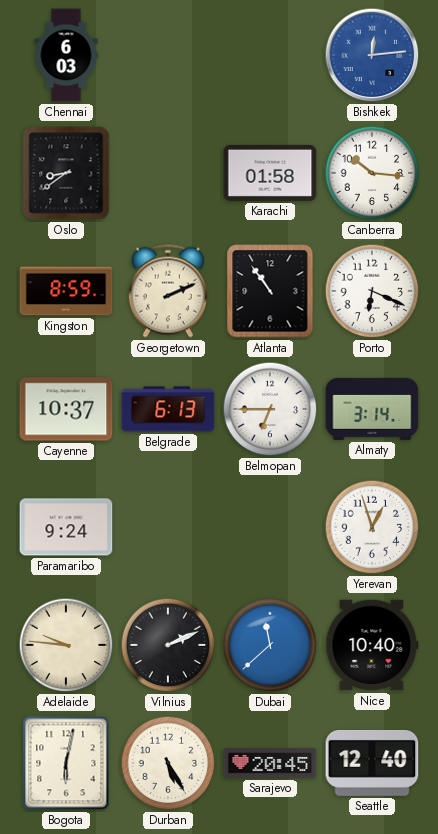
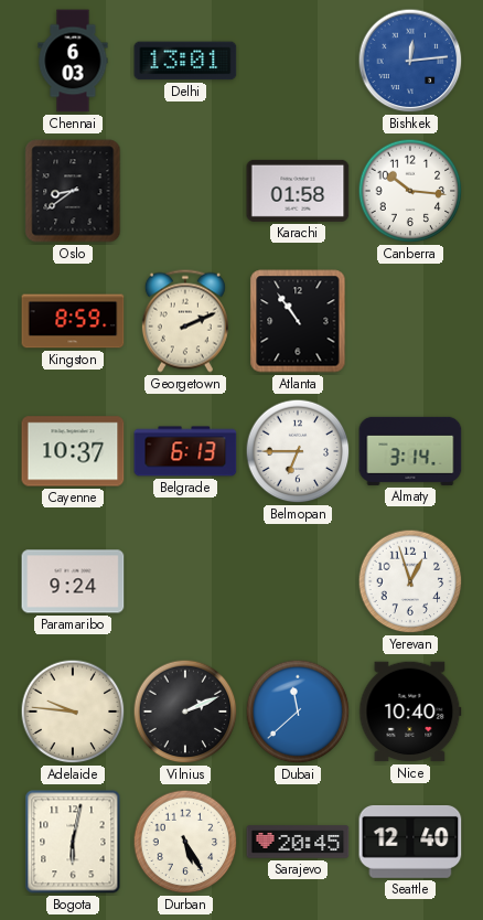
Delhi: none -> 13:01 (185, 61)
Porto: 6:19 -> none (372, 291)
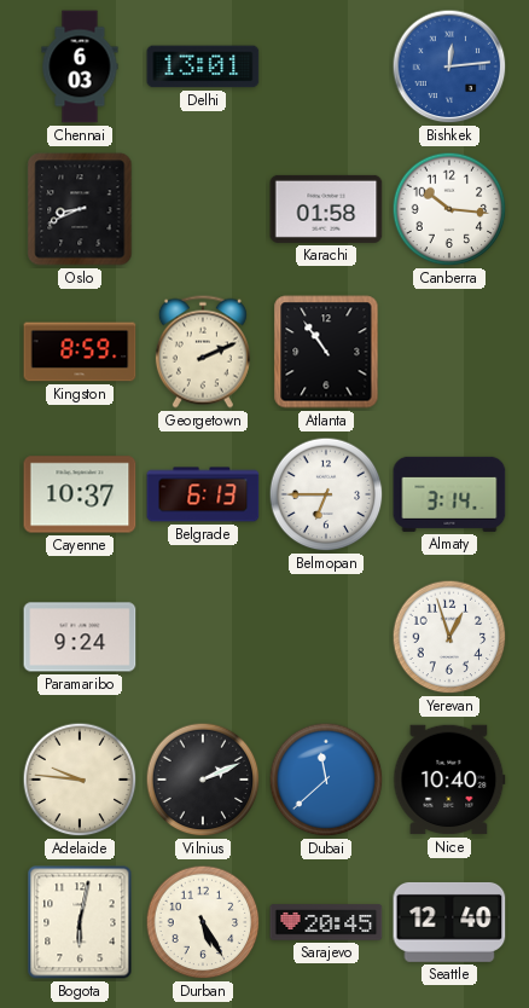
Oslo: 8:39 -> 8:41 (80, 209)
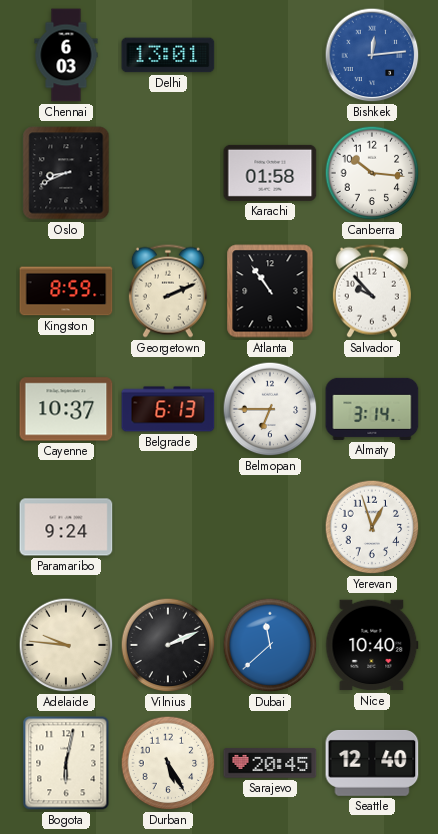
Salvador: none -> 9:53 (372, 291)
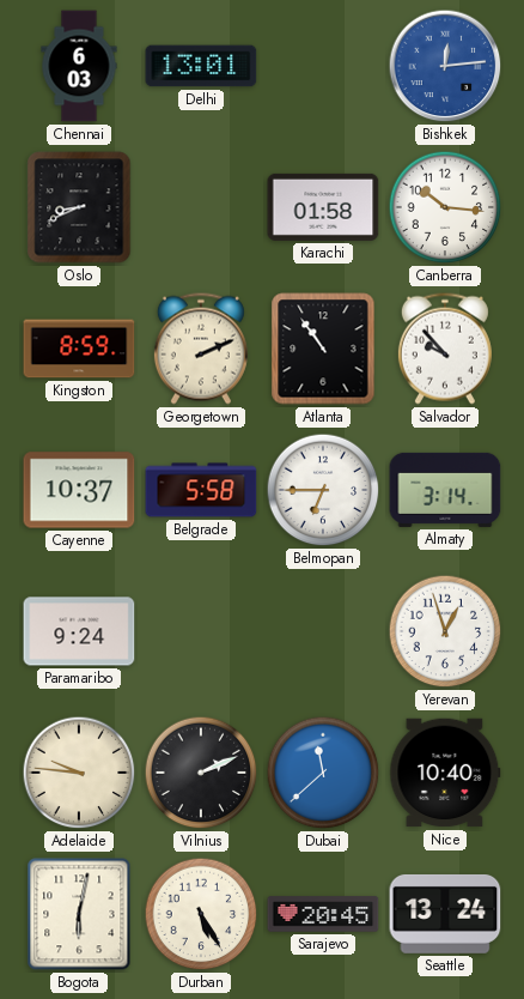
Belgrade: 6:13 -> 5:58 (201, 490)
Seattle: 12:40 -> 13:24 (445, 914)
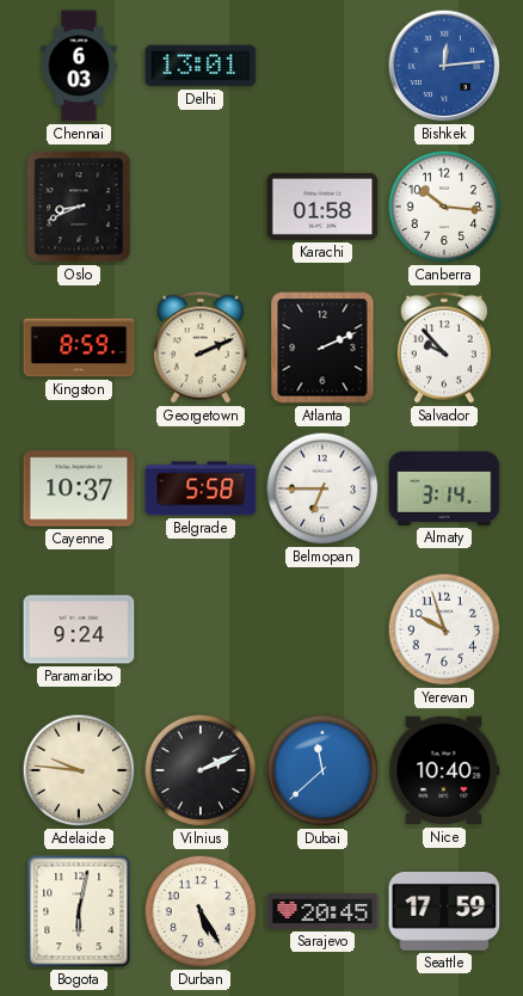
Atlanta: 10:54 -> 2:11 (322, 348)
Yerevan: 12:57 -> 9:57 (444, 629)
Seattle: 13:24 -> 17:59 (444, 911)
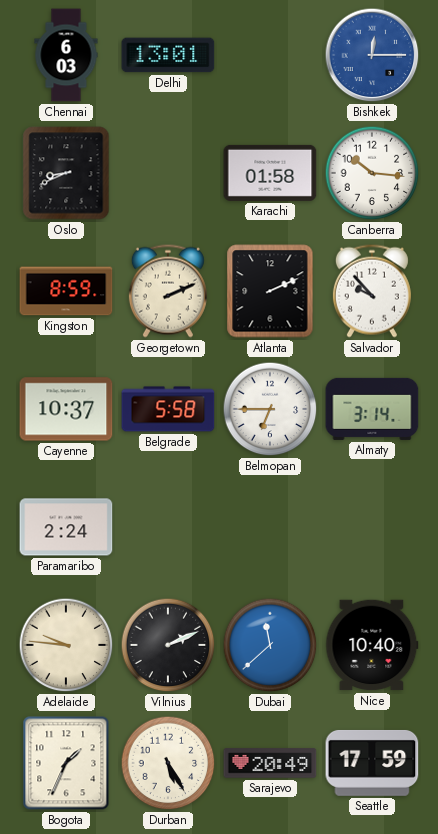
Bishkek: 12:14 -> 12:15 (372, 55)
Paramaribo: 9:24 -> 2:24 (66, 527)
Yerevan: 9:57 -> none (444, 629)
Bogota: 6:02 -> 1:34 (66, 763)
Sarajevo: 20:45 -> 20:49 (270, 763)
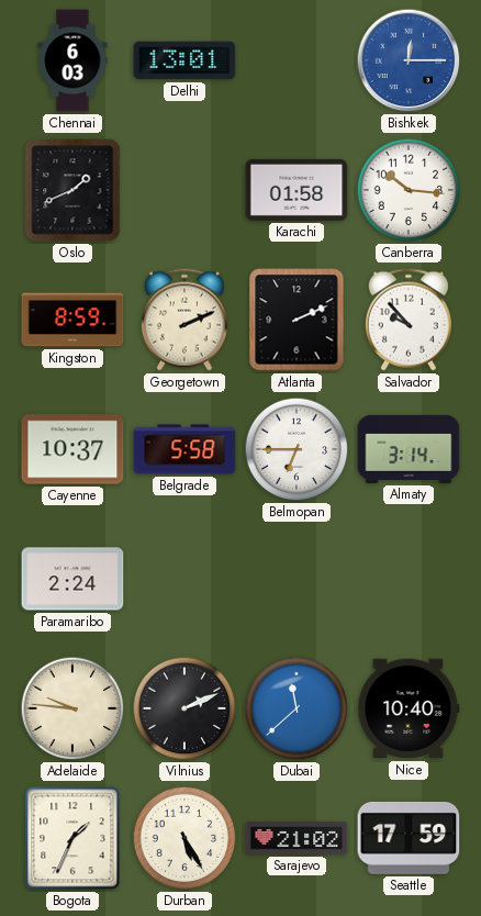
Oslo: 8:41 -> 1:41 (72, 190)
Sarajevo: 20:49 -> 21:02 (297, 838)
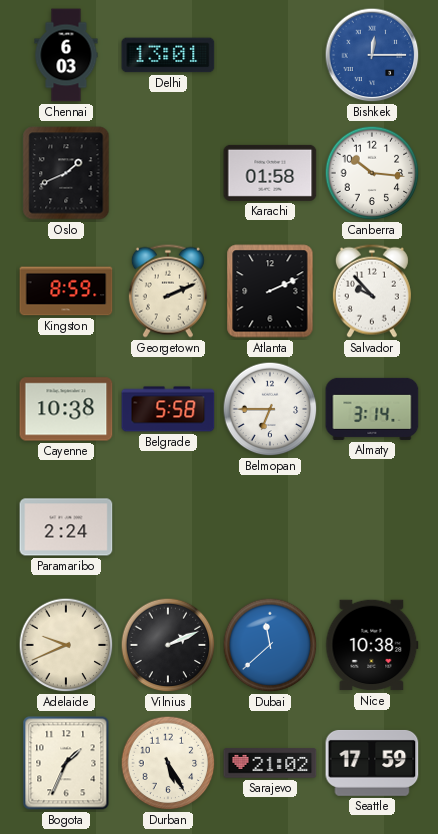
Cayenne: 10:37 -> 10:38 (66, 409)
Adelaide: 9:46 -> 9:41 (66, 645)
Nice: 10:40 -> 10:38 (372, 645)
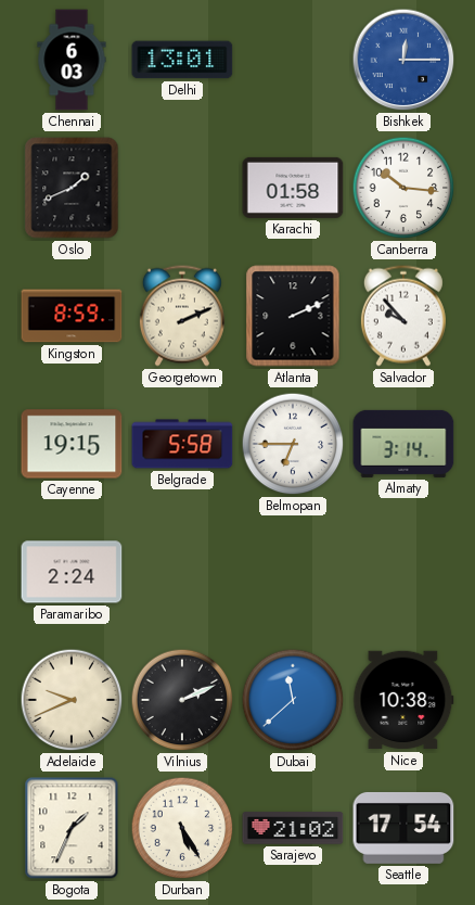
Cayenne: 10:38 -> 19:15 (72, 444)
Seattle: 17:59 -> 17:54 (403, 828)
